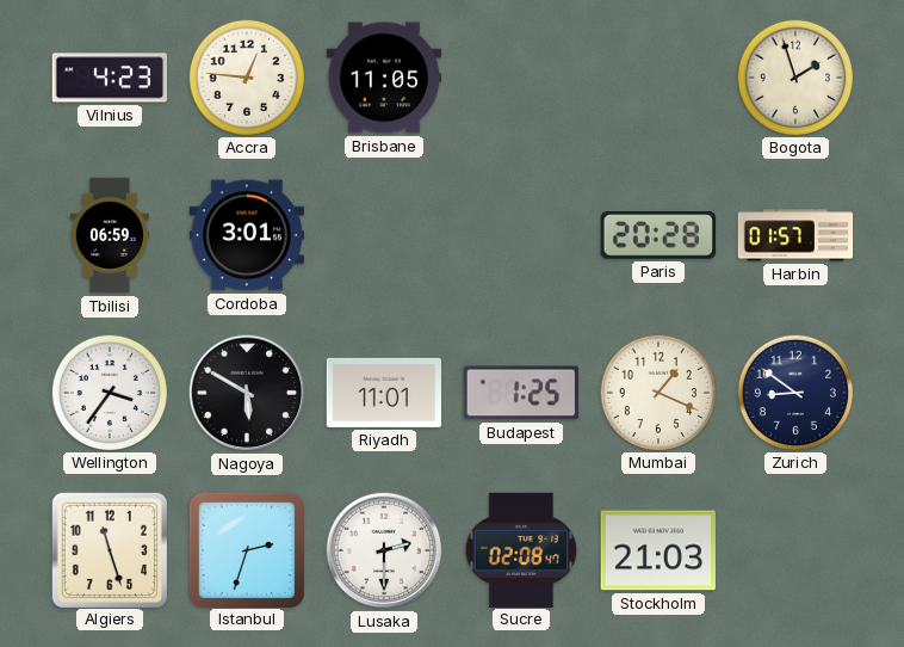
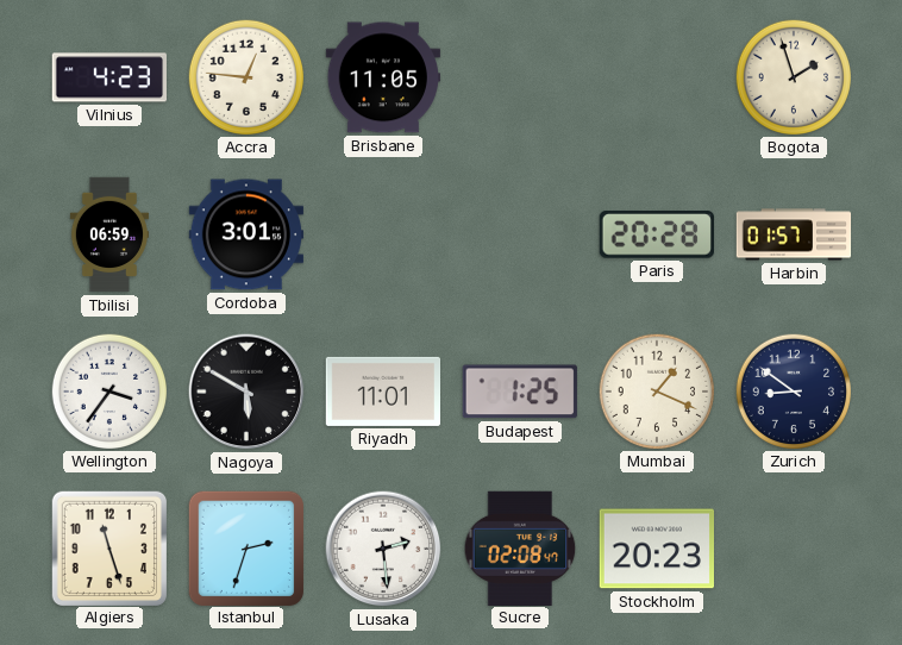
Lusaka: 2:30 -> 2:29 (383, 549)
Stockholm: 21:03 -> 20:23 (656, 549)
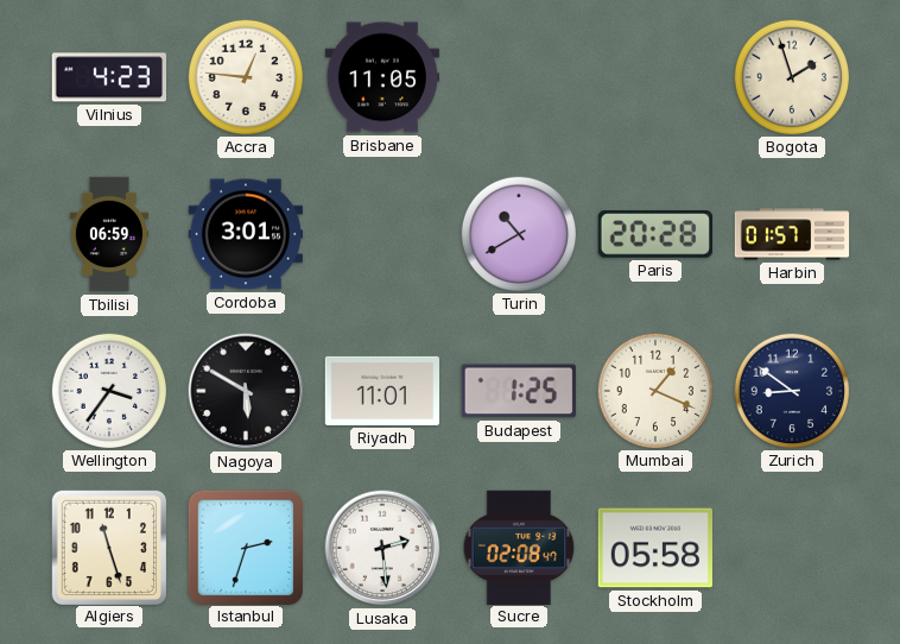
Turin: none -> 10:40 (518, 233)
Stockholm: 20:23 -> 05:58 (654, 548)
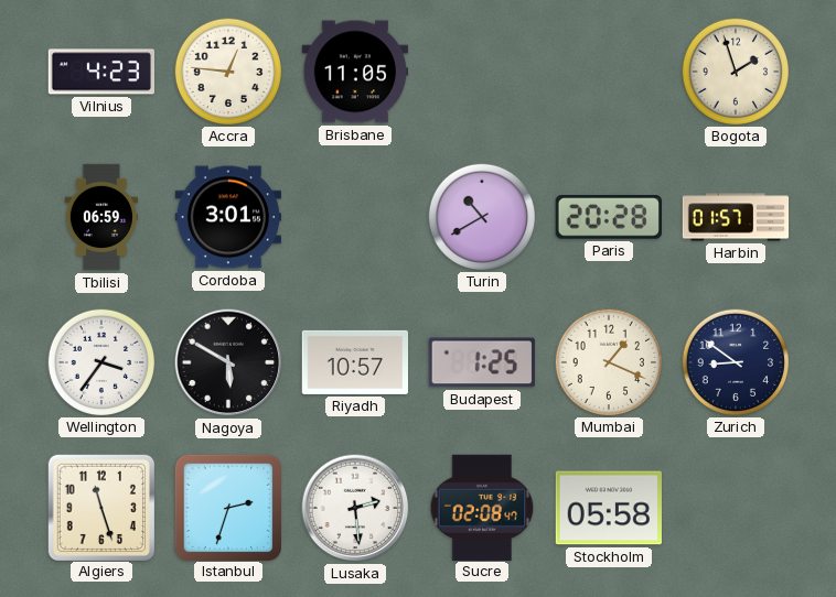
Riyadh: 11:01 -> 10:57 (354, 362)
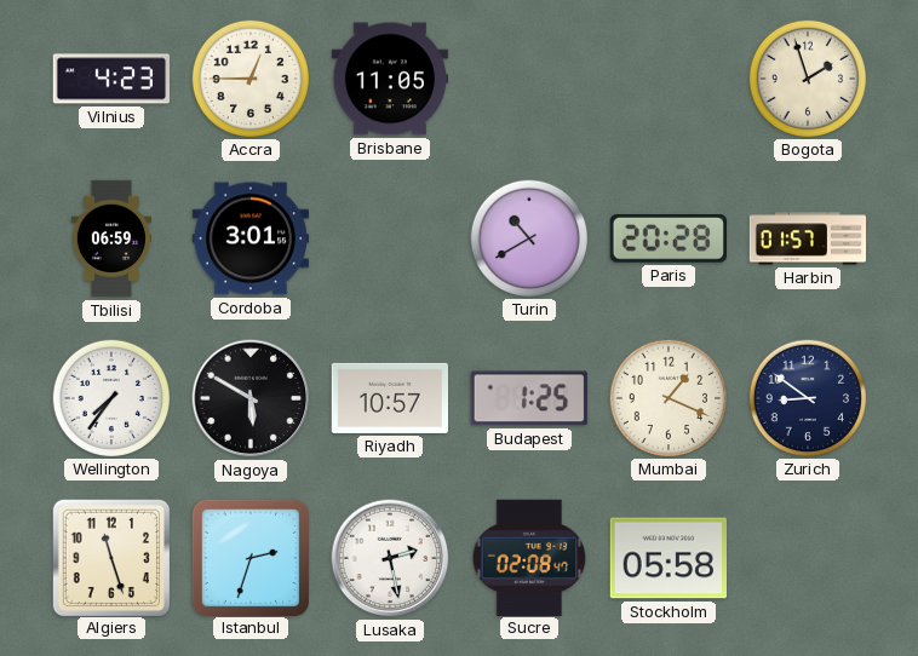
Accra: 12:46 -> 12:45 (249, 77)
Wellington: 3:36 -> 7:36 (110, 397)
Lusaka: 2:29 -> 2:28 (390, 558)
